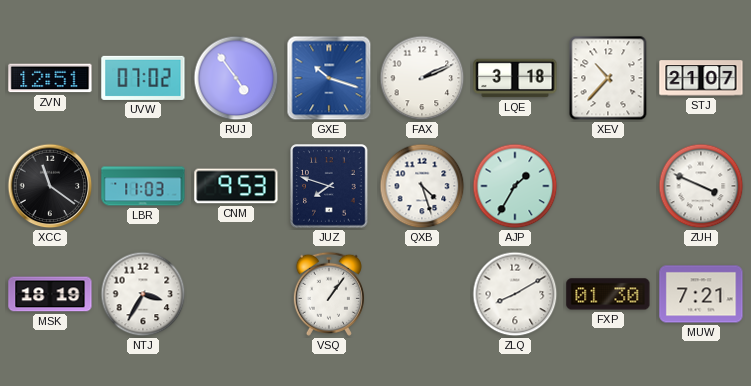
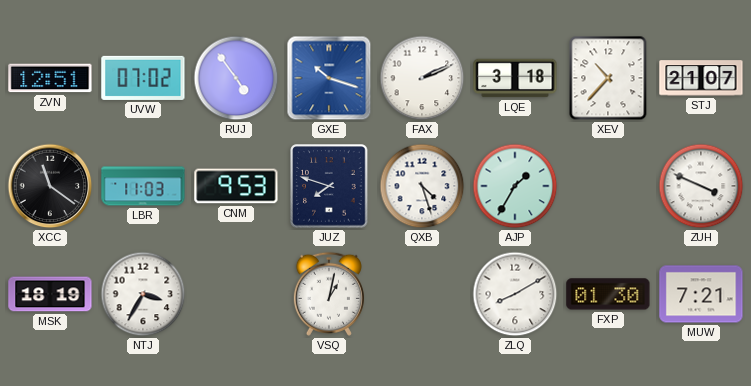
VSQ: 1:06 -> 1:02 (329, 294)
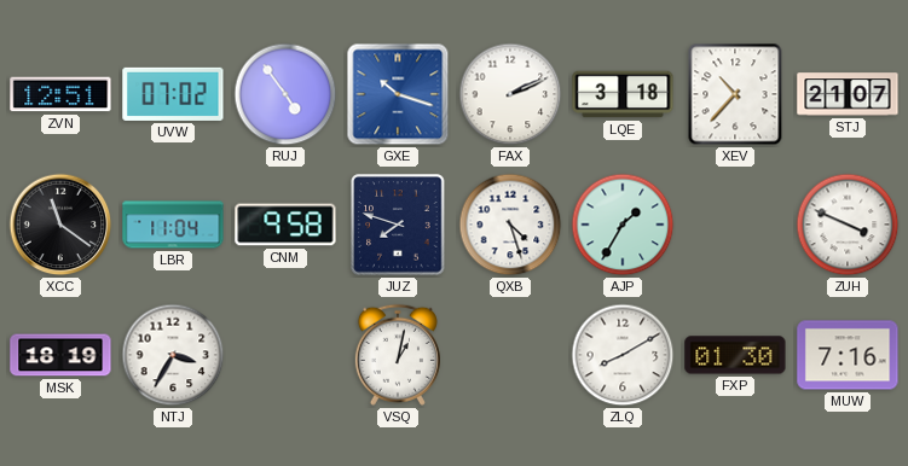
LBR: 11:03 -> 11:04 (173, 225)
CNM: 9:53 -> 9:58 (285, 225)
MUW: 7:21 -> 7:16 (848, 355)
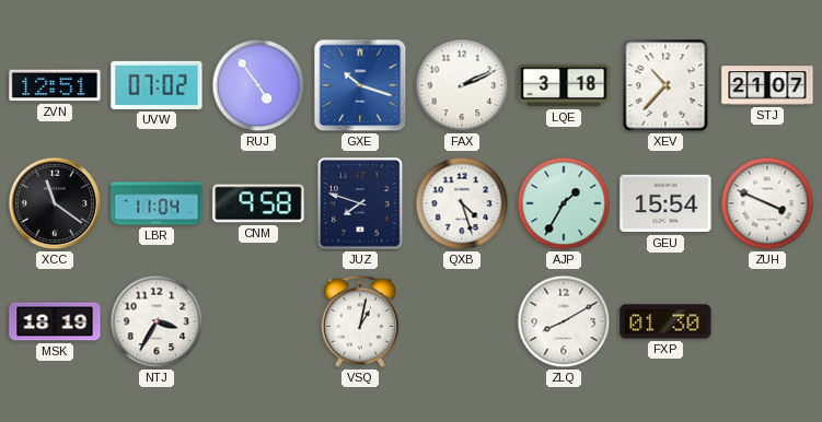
GEU: none -> 15:54 (665, 203)
MUW: 7:16 -> none (848, 355)
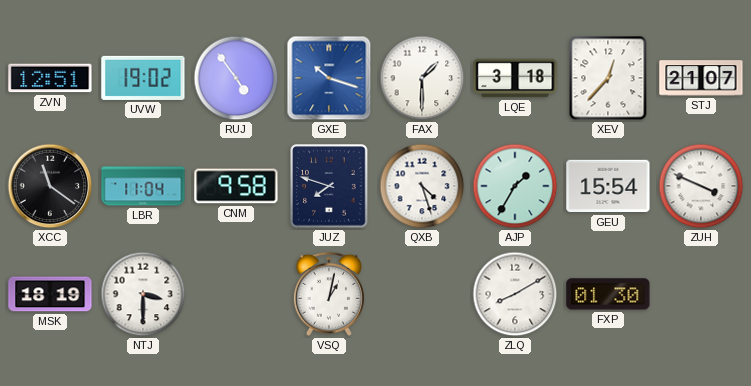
UVW: 07:02 -> 19:02 (143, 78)
FAX: 2:11 -> 1:30 (422, 78)
XEV: 10:37 -> 12:37 (608, 78)
NTJ: 3:35 -> 3:30 (143, 294)
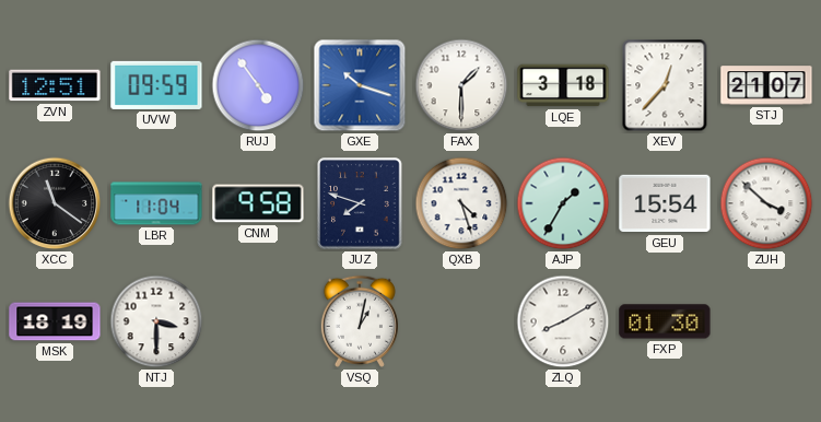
UVW: 19:02 -> 09:59 (156, 85)
ZUH: 3:49 -> 3:52 (766, 203)
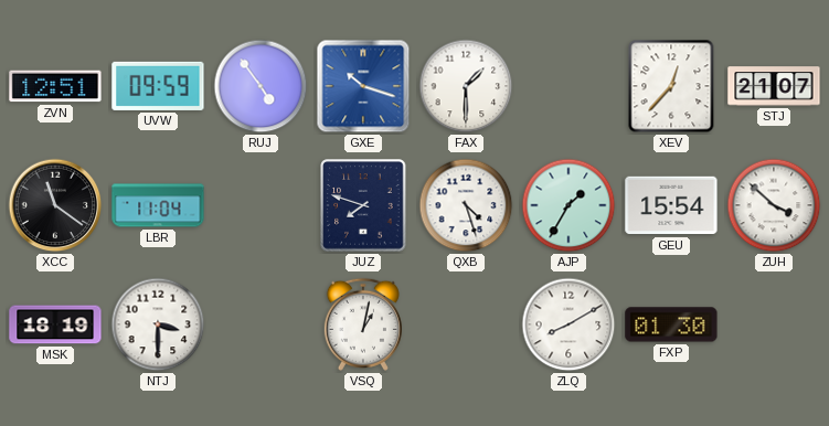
LQE: 3:18 -> none (563, 85)
CNM: 9:58 -> none (258, 203)
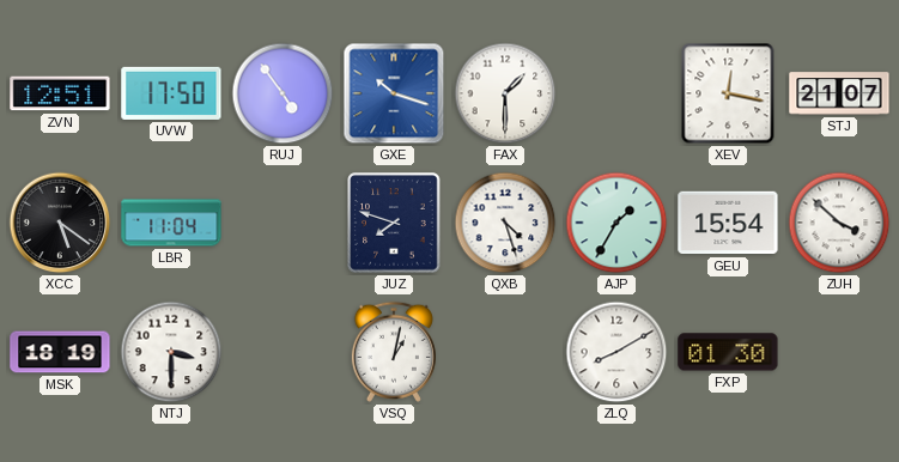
UVW: 09:59 -> 17:50 (171, 93)
XEV: 12:37 -> 12:17 (728, 93)
XCC: 11:21 -> 5:21 (60, 223)
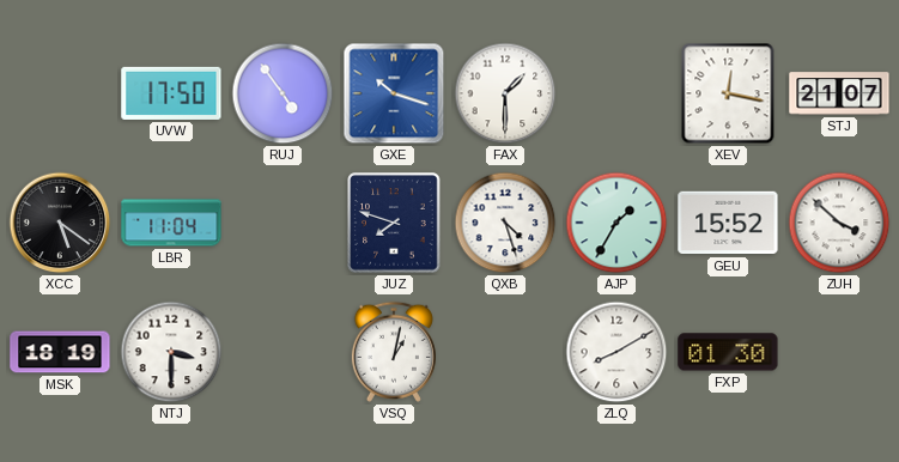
ZVN: 12:51 -> none (60, 93)
GEU: 15:54 -> 15:52 (728, 223)
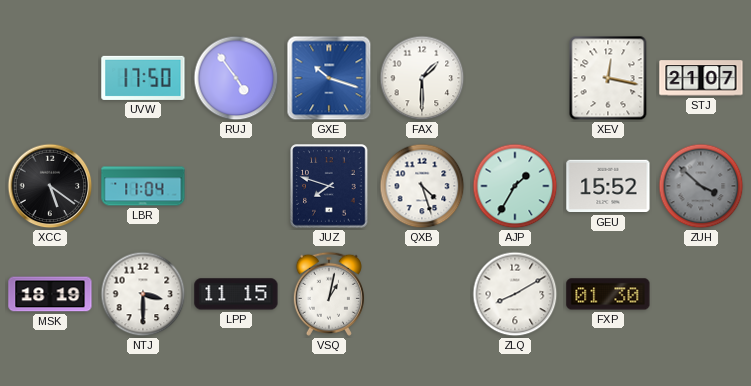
ZUH dial: white -> grey (701, 186)
LPP: none -> 11:15 (236, 294)
